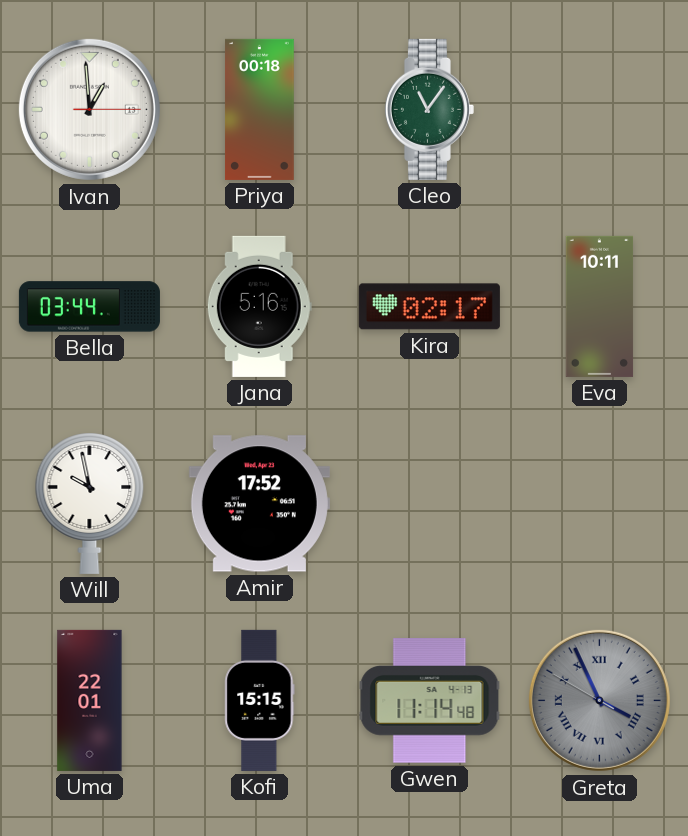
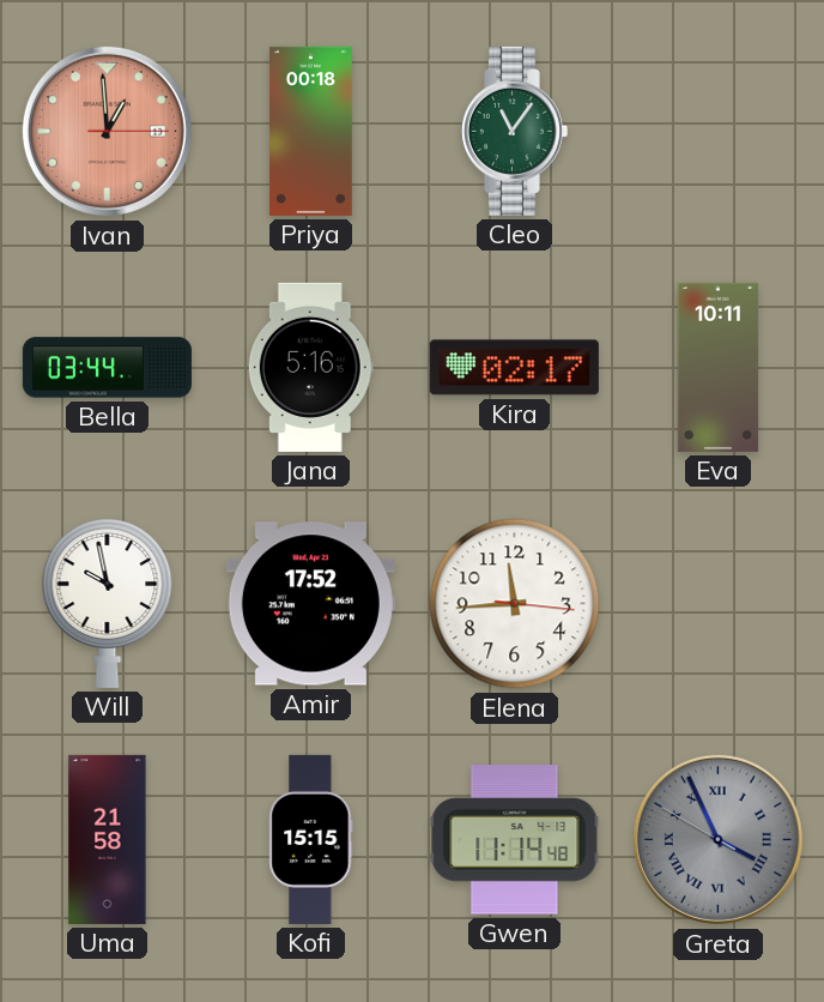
Ivan dial: white -> salmon (107, 131)
Elena: none -> 11:44 (515, 604)
Uma: 22:01 -> 21:58 (108, 839)
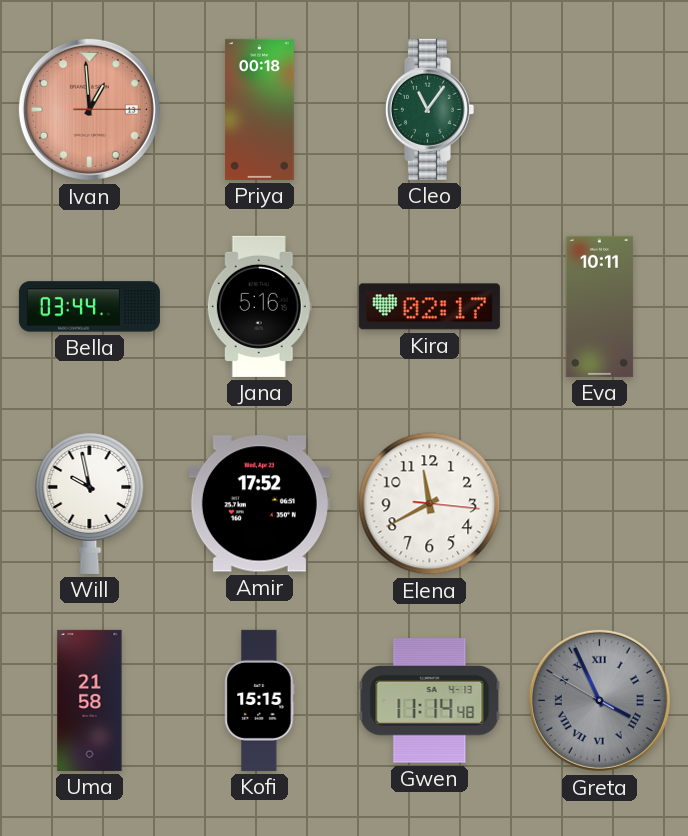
Elena: 11:44 -> 11:40 (430, 504)
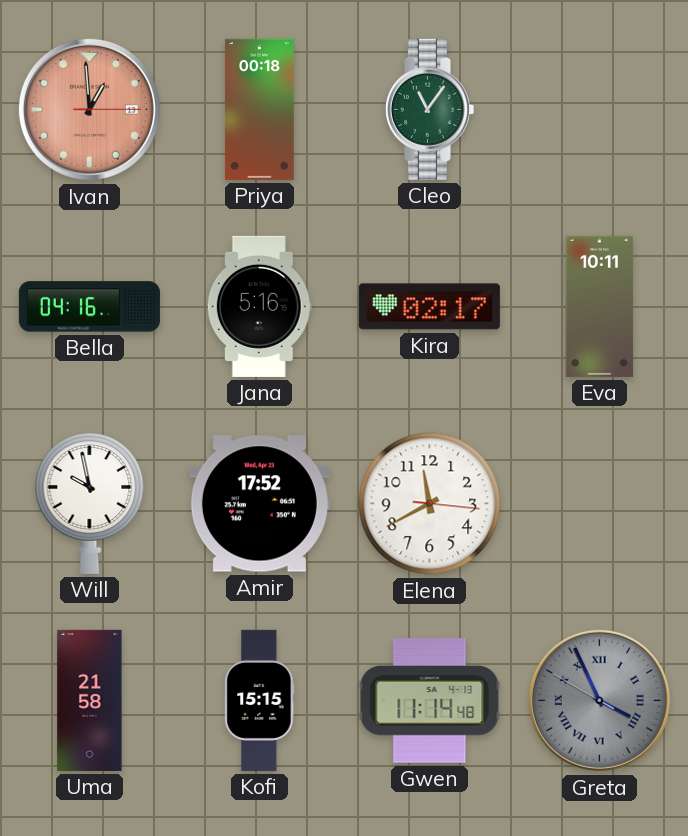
Bella: 03:44 -> 04:16 (89, 307)
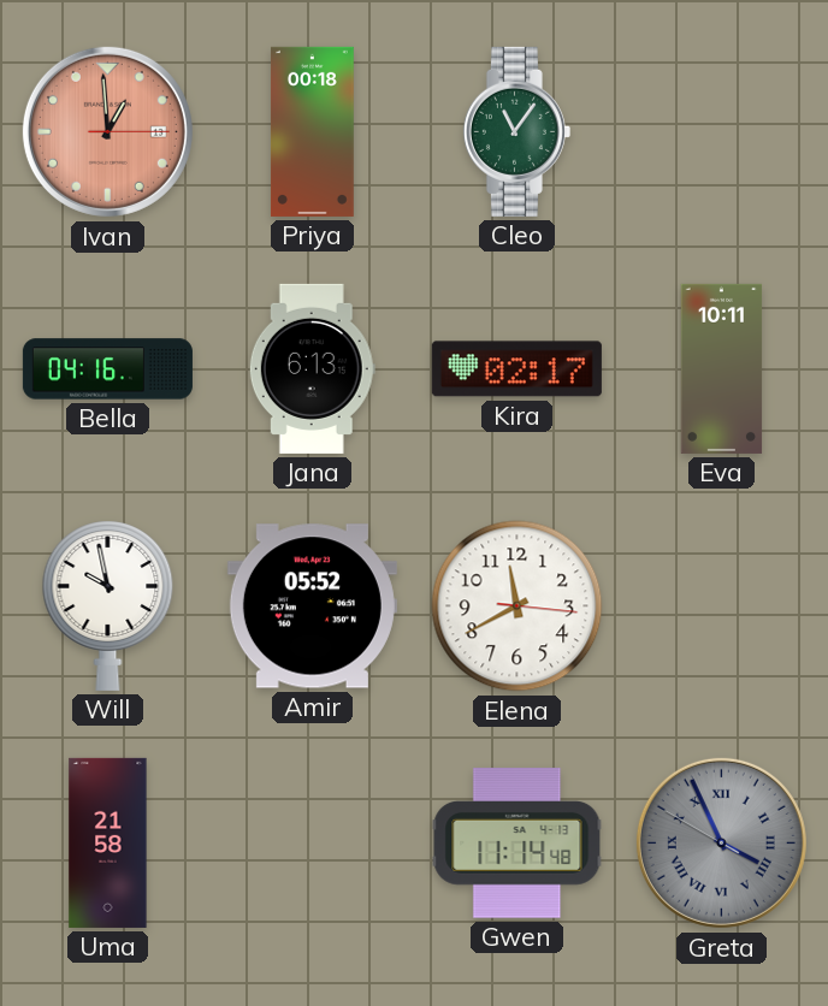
Jana: 5:16 -> 6:13 (312, 368)
Amir: 17:52 -> 05:52 (312, 606)
Kofi: 15:15 -> none (260, 700)
